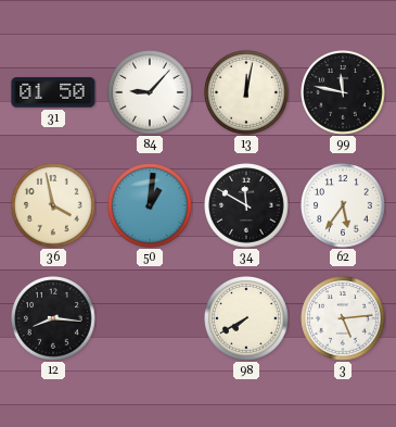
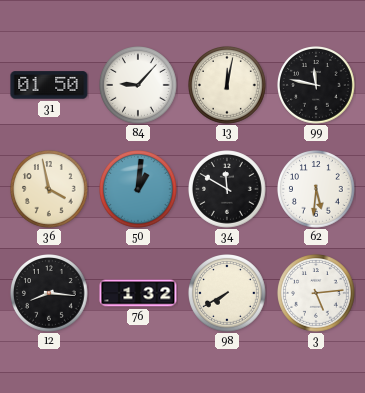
62: 5:36 -> 5:31 (317, 190)
76: none -> 1:32 (138, 293)
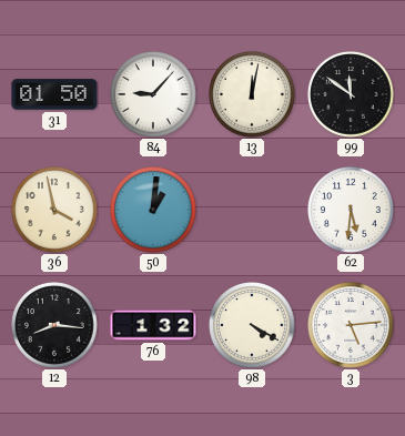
99: 11:47 -> 11:51 (352, 95)
34: 11:50 -> none (228, 190)
98: 7:40 -> 4:20 (253, 326)
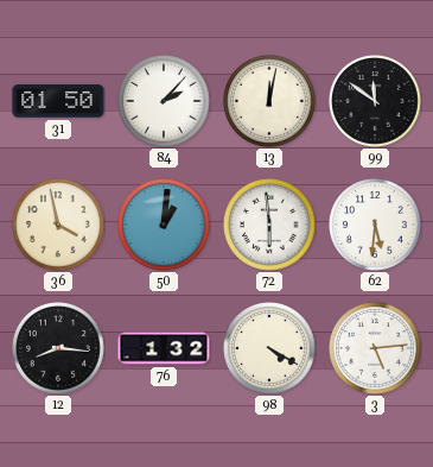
84: 9:07 -> 2:07 (165, 102)
72: none -> 5:59 (270, 226)
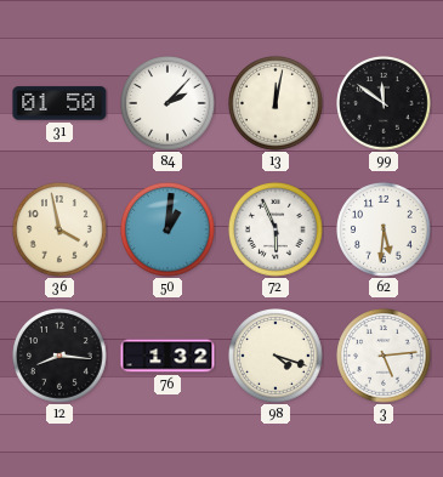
72: 5:59 -> 5:56 (277, 231)
98: 4:20 -> 4:18 (277, 357)
